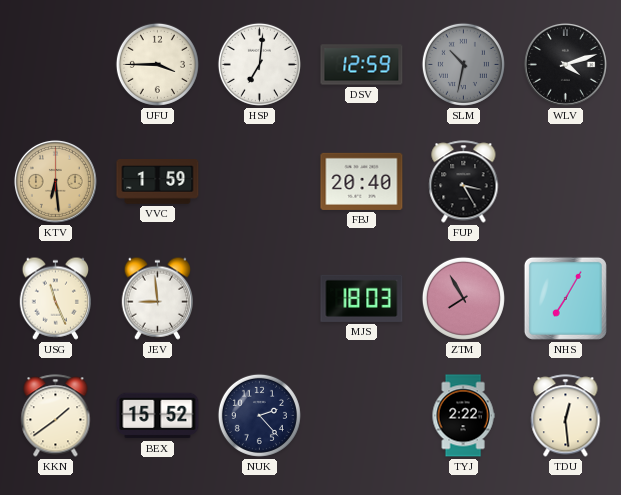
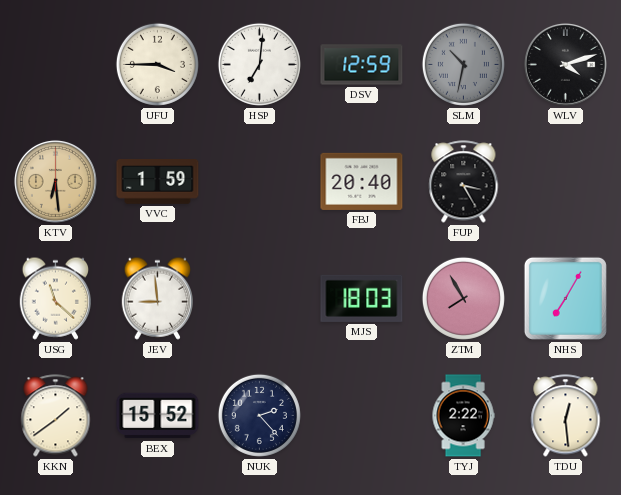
USG: 11:26 -> 11:22 (55, 298)
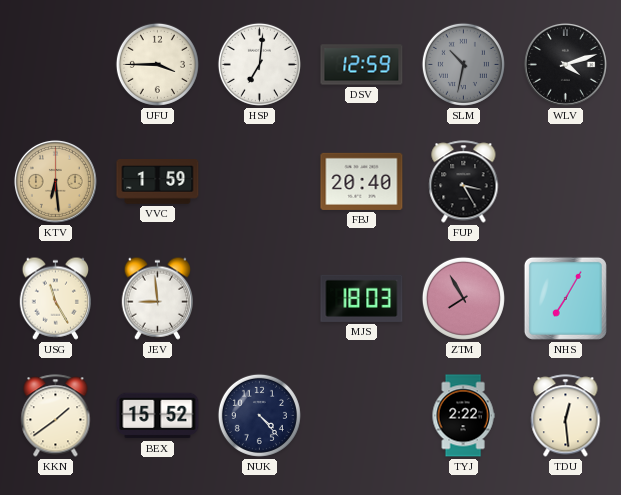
USG: 11:22 -> 11:25 (55, 298)
NUK: 2:23 -> 4:23 (259, 415)
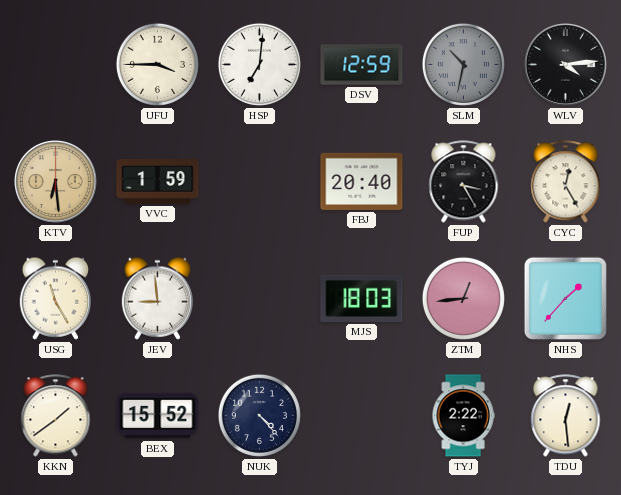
WLV: 4:12 -> 4:14 (565, 64)
CYC: none -> 12:25 (566, 182)
ZTM: 7:55 -> 12:44 (463, 298)
NHS: 7:05 -> 1:37 (565, 298)
